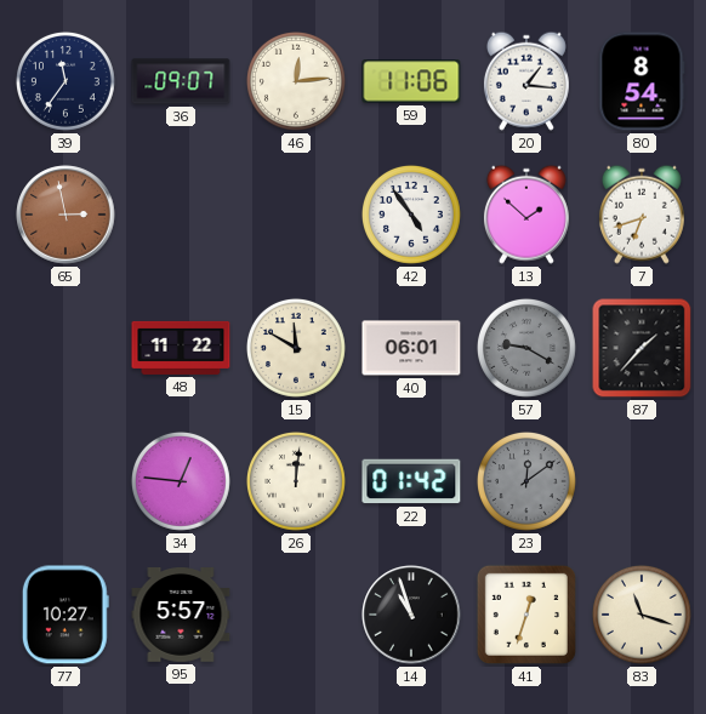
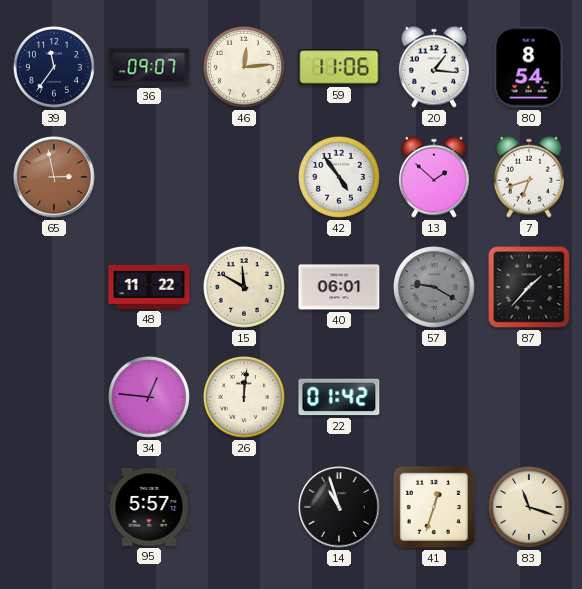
23: 12:09 -> none (526, 481)
77: 10:27 -> none (66, 615)
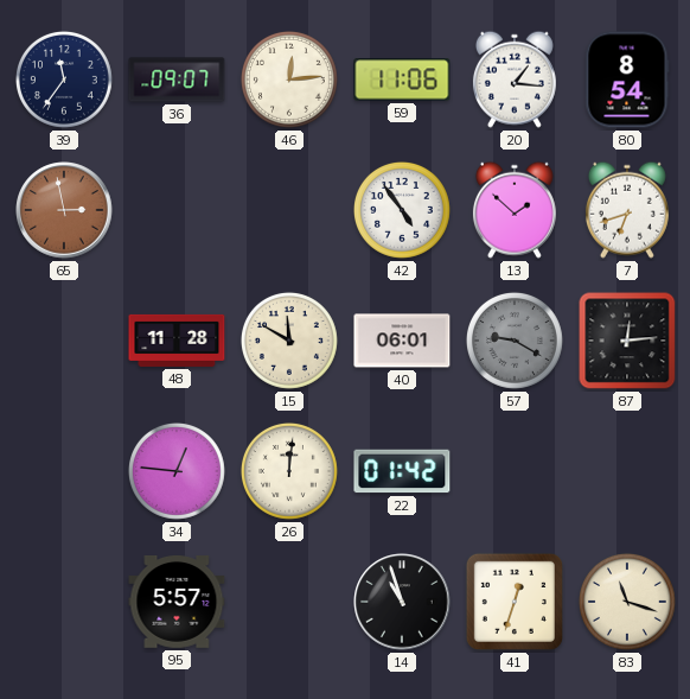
48: 11:22 -> 11:28 (177, 341)
87: 1:37 -> 12:14 (627, 341)
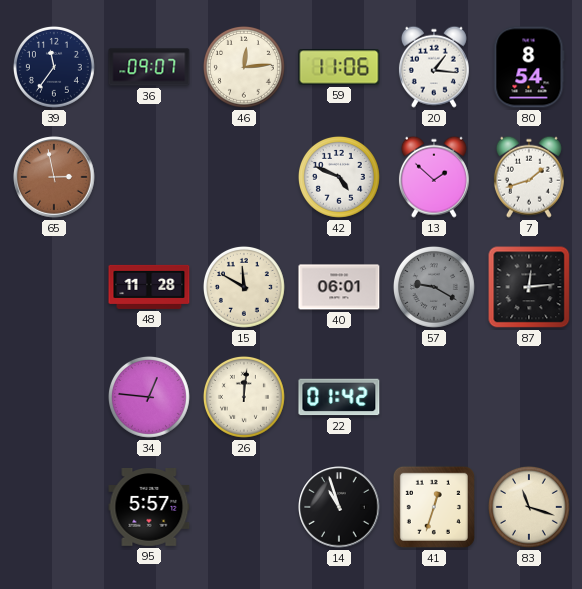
42: 4:54 -> 4:49 (339, 177)
7: 6:42 -> 1:42 (529, 177)
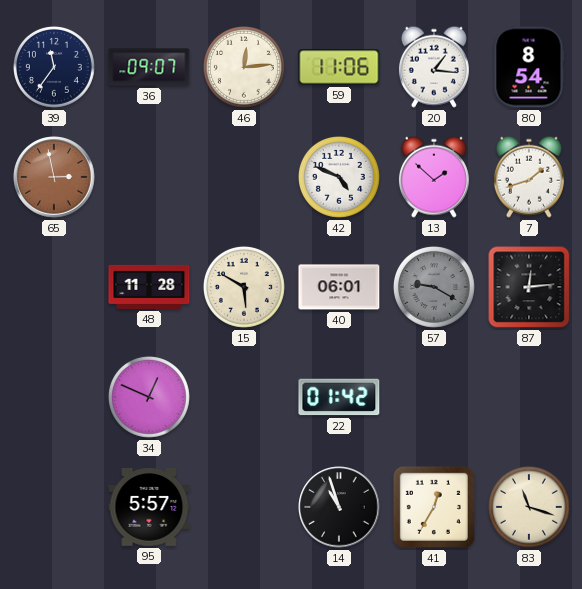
15: 11:50 -> 5:50 (244, 287)
34: 12:46 -> 12:49 (149, 397)
26: 12:01 -> none (244, 397)
41: 12:33 -> 12:35 (434, 507)
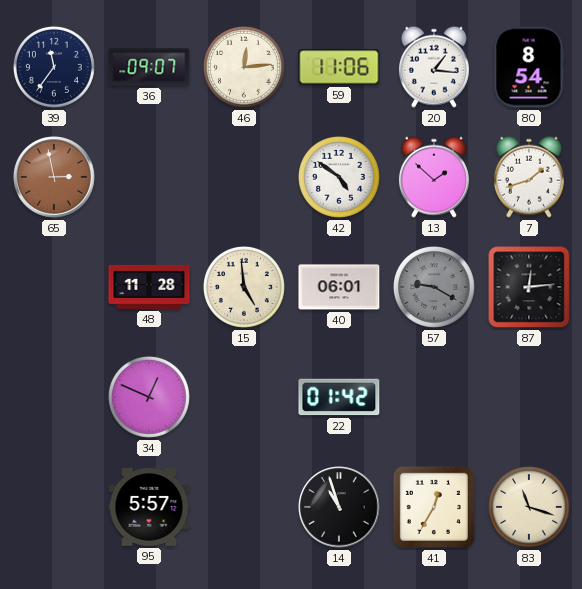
42: 4:49 -> 4:51 (339, 177)
15: 5:50 -> 4:59 (244, 287)
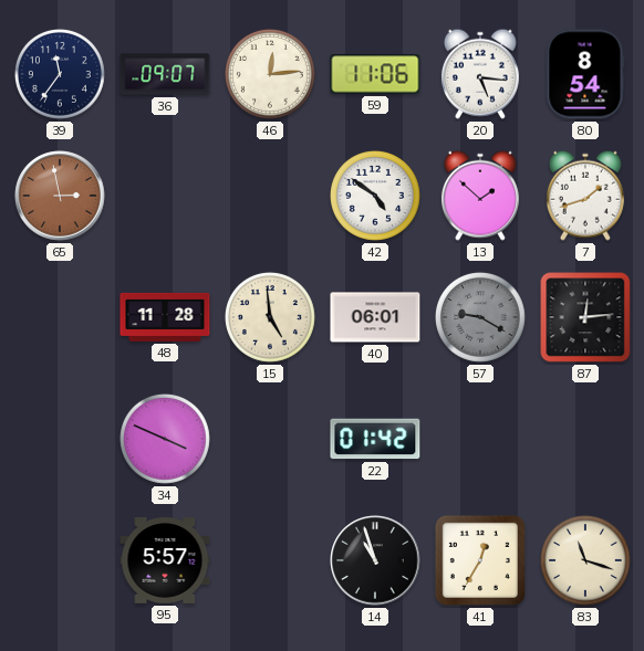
20: 1:16 -> 5:16 (480, 74)
34: 12:49 -> 3:49 (165, 439)
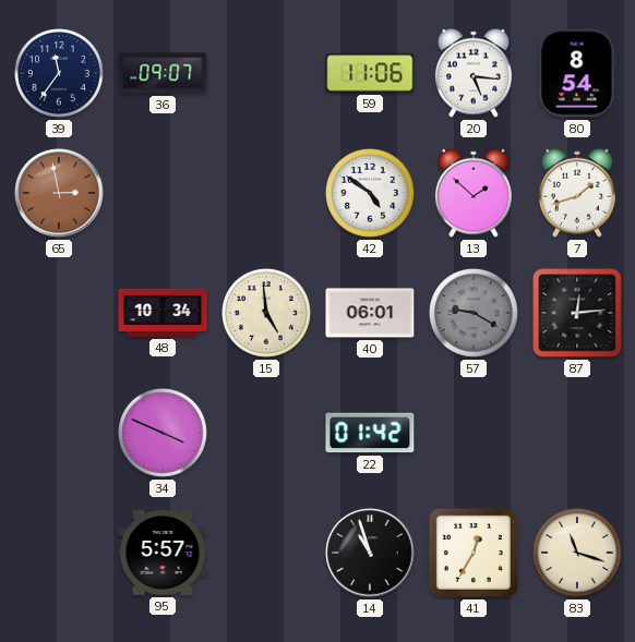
46: 12:14 -> none (270, 74)
48: 11:28 -> 10:34 (163, 313)
